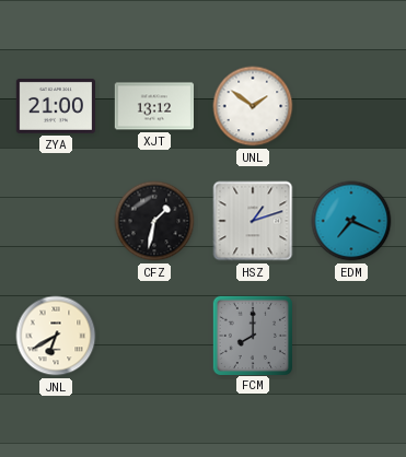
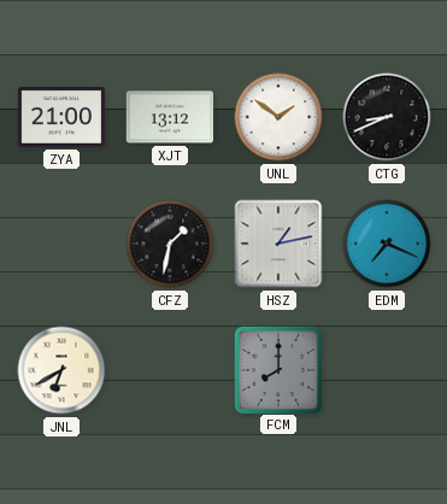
CTG: none -> 8:41 (387, 117)
HSZ: 1:12 -> 1:13 (278, 244)
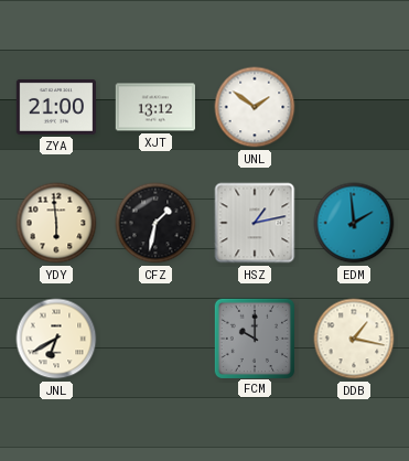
CTG: 8:41 -> none (387, 117)
YDY: none -> 5:59 (56, 223)
EDM: 7:19 -> 1:59 (354, 223)
FCM: 8:00 -> 10:00 (254, 337)
DDB: none -> 1:17 (354, 339)
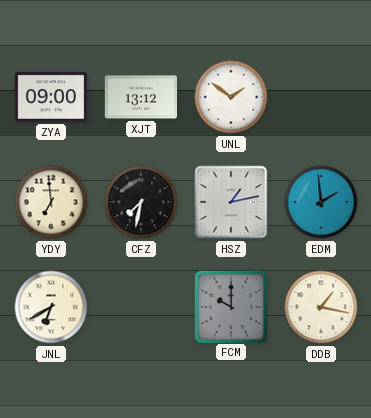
ZYA: 21:00 -> 09:00 (50, 97)
YDY: 5:59 -> 6:59 (51, 202)
CFZ: 1:32 -> 7:32 (141, 202)
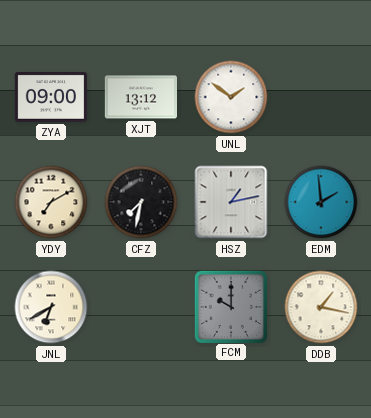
YDY: 6:59 -> 7:10 (51, 202)
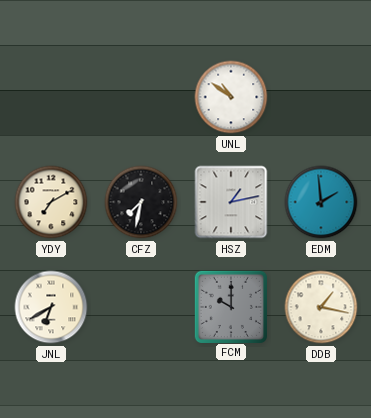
ZYA: 09:00 -> none (50, 97)
XJT: 13:12 -> none (140, 97)
UNL: 1:51 -> 10:51 (231, 97)
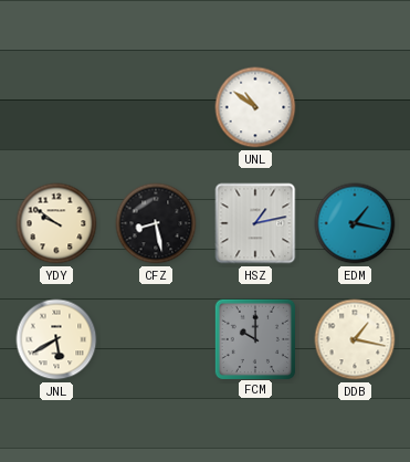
YDY: 7:10 -> 9:51 (56, 223)
CFZ: 7:32 -> 8:28 (156, 223)
EDM: 1:59 -> 1:17 (355, 223)
JNL: 6:40 -> 5:40 (56, 339)
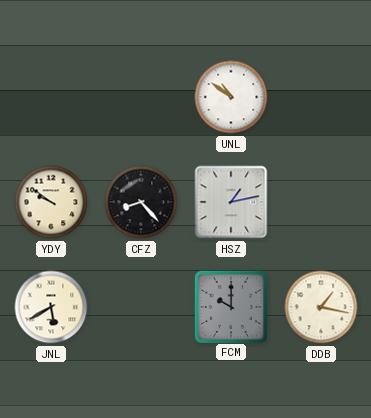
CFZ: 8:28 -> 8:23 (141, 202)
EDM: 1:17 -> none (355, 223)
